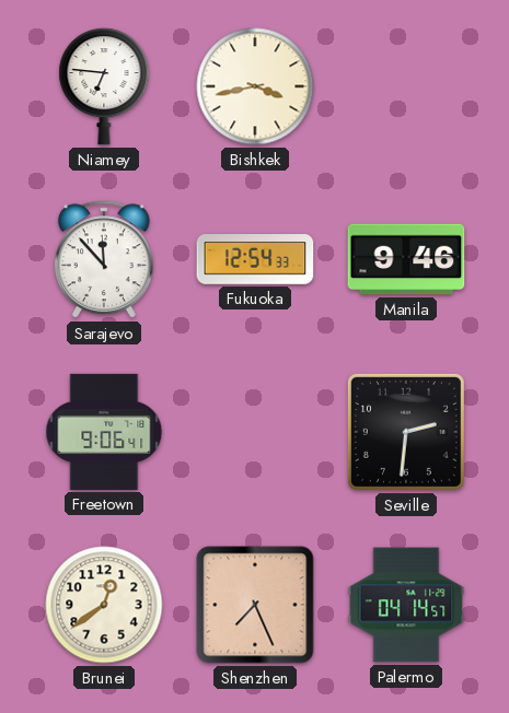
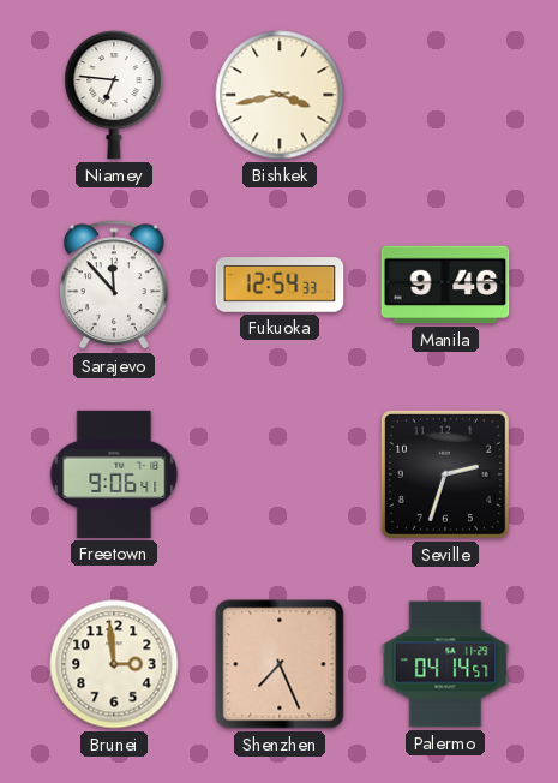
Seville: 2:31 -> 2:33 (445, 474)
Brunei: 12:39 -> 2:59 (114, 664)
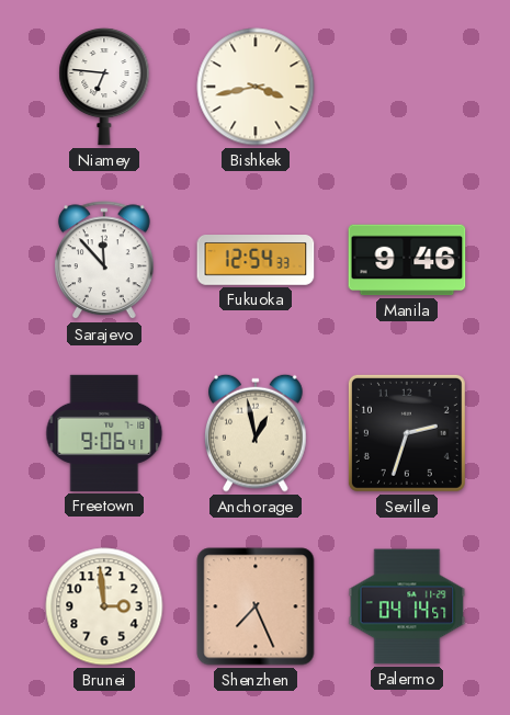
Anchorage: none -> 12:58 (256, 433)
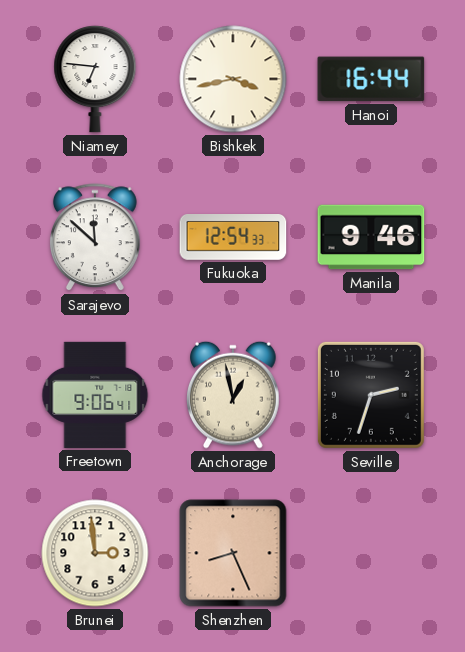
Hanoi: none -> 16:44 (371, 79)
Sarajevo: 11:53 -> 11:52 (95, 238)
Shenzhen: 7:26 -> 8:26 (233, 553)
Palermo: 04:14 -> none (407, 606)
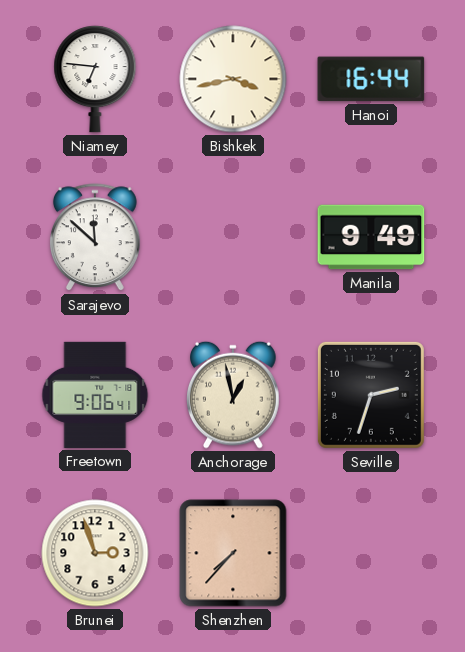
Fukuoka: 12:54 -> none (233, 238)
Manila: 9:46 -> 9:49 (371, 237)
Brunei: 2:59 -> 2:57 (95, 553)
Shenzhen: 8:26 -> 7:37 (233, 553)
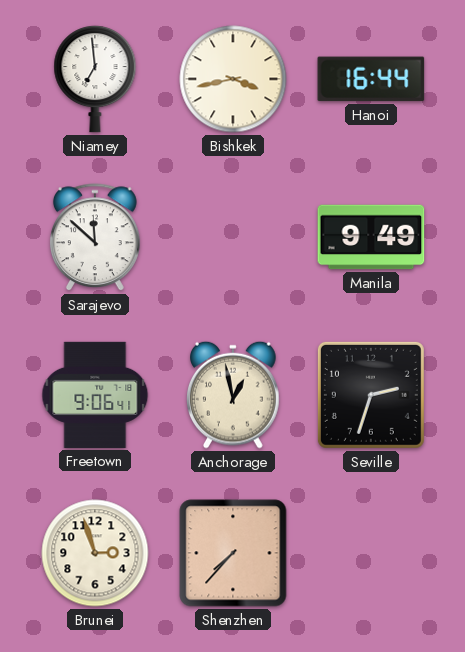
Niamey: 6:46 -> 6:59 (95, 79)
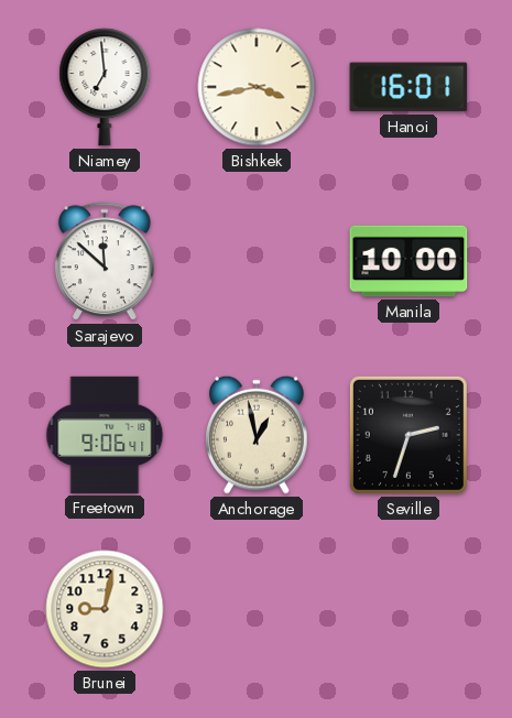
Hanoi: 16:44 -> 16:01 (408, 87)
Manila: 9:49 -> 10:00 (408, 261)
Brunei: 2:57 -> 9:02 (105, 609)
Shenzhen: 7:37 -> none (233, 553)
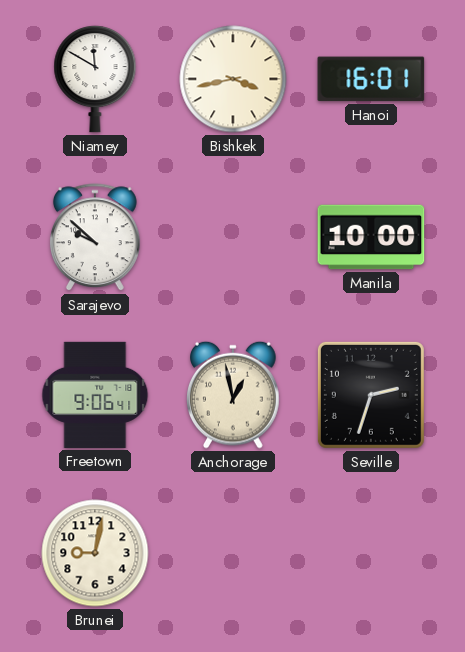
Niamey: 6:59 -> 11:50 (95, 79)
Sarajevo: 11:52 -> 9:52 (95, 238)
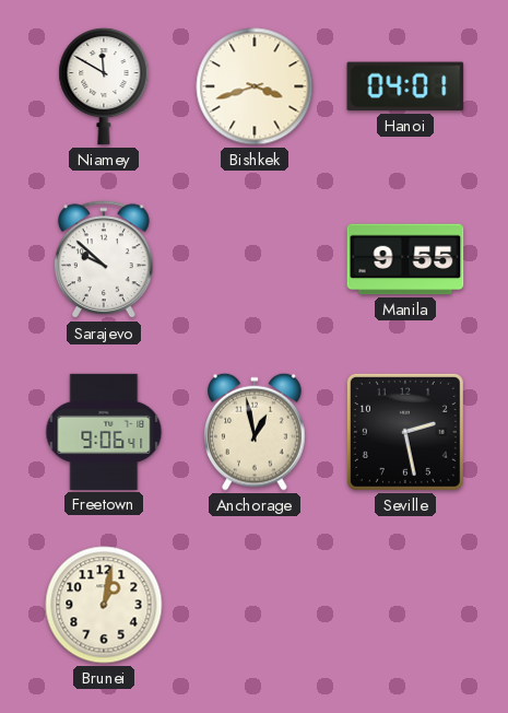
Bishkek: 3:43 -> 3:42 (255, 86)
Hanoi: 16:01 -> 04:01 (405, 86)
Manila: 10:00 -> 9:55 (405, 259)
Seville: 2:33 -> 2:28 (405, 432)
Brunei: 9:02 -> 1:02 (104, 605)
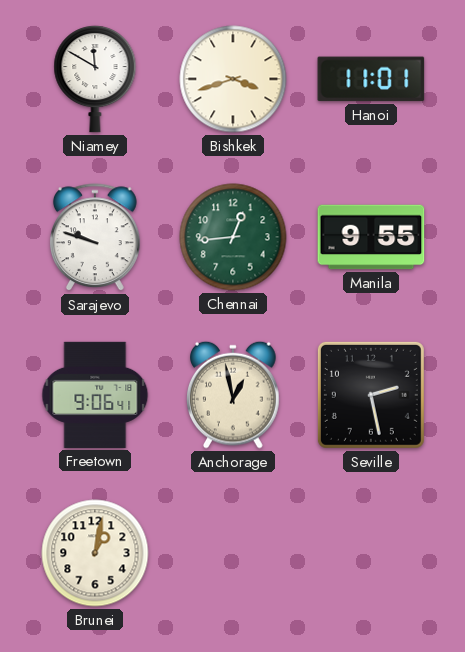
Hanoi: 04:01 -> 11:01 (371, 79)
Sarajevo: 9:52 -> 9:48 (95, 238)
Chennai: none -> 12:44 (233, 237)
